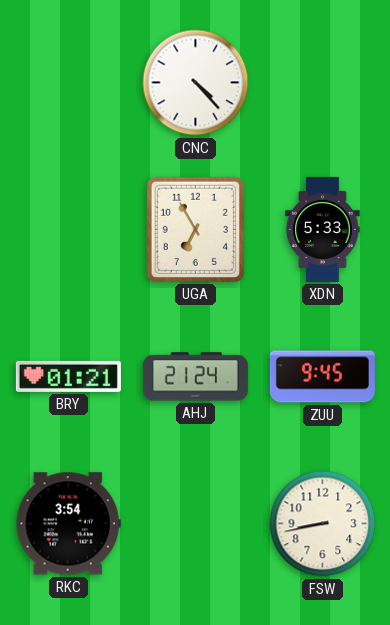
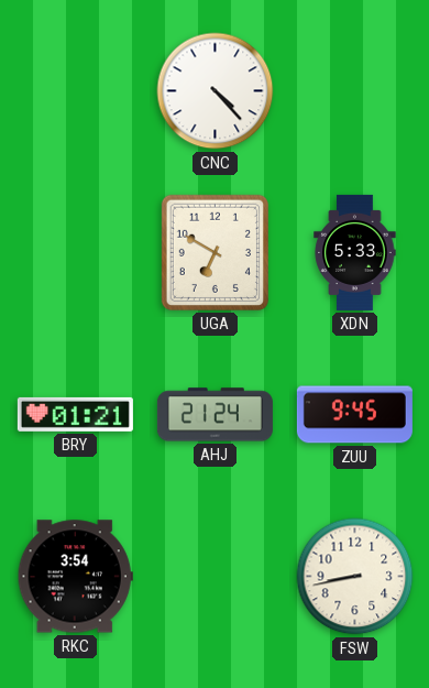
UGA: 6:55 -> 6:50 (215, 252)
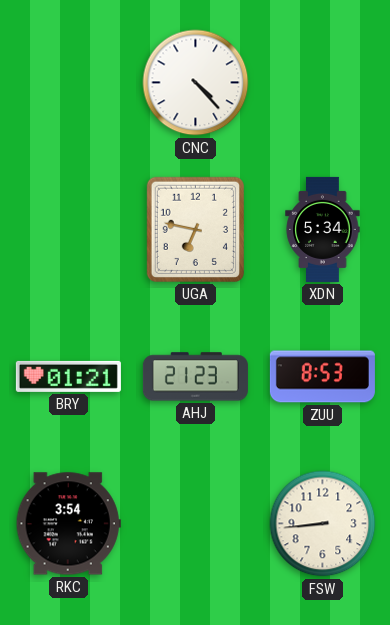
UGA: 6:50 -> 6:47 (195, 229)
XDN: 5:33 -> 5:34 (323, 229)
AHJ: 21:24 -> 21:23 (195, 377)
ZUU: 9:45 -> 8:53 (322, 377)
FSW: 8:43 -> 8:44 (323, 524)
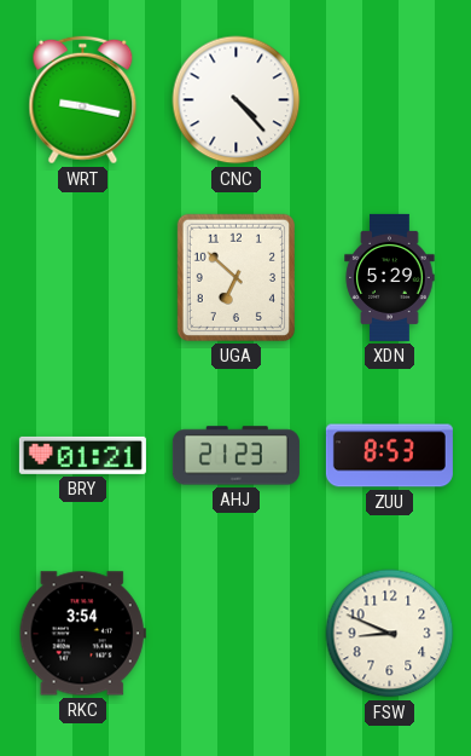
WRT: none -> 9:17 (83, 100)
UGA: 6:47 -> 6:52 (235, 277)
XDN: 5:34 -> 5:29 (390, 277)
FSW: 8:44 -> 8:49 (390, 634)
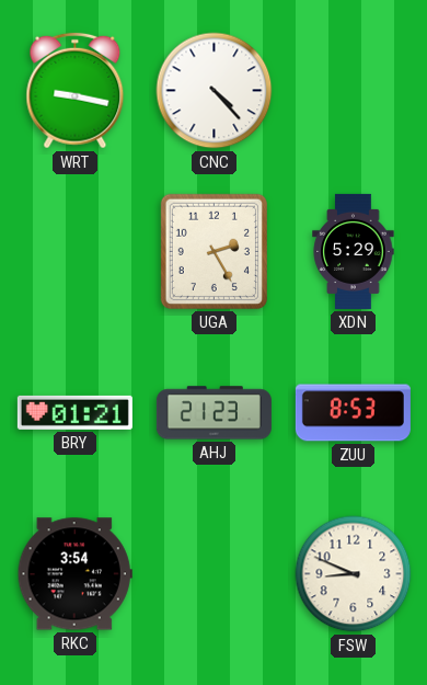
UGA: 6:52 -> 2:25 (214, 251)
